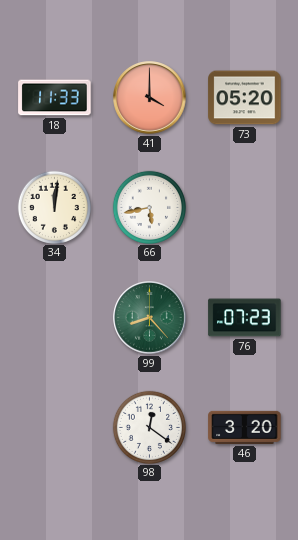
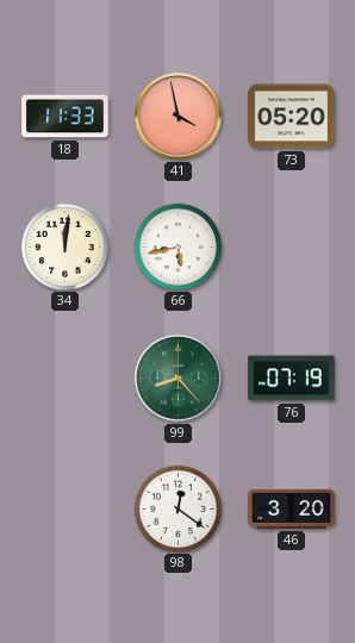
41: 4:00 -> 3:58 (179, 117)
76: 07:23 -> 07:19 (292, 379)
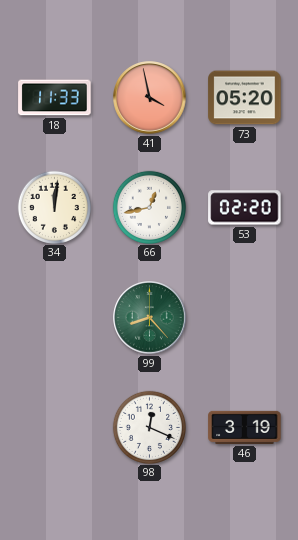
66: 5:43 -> 12:43 (149, 207)
53: none -> 02:20 (245, 208)
76: 07:19 -> none (292, 379)
98: 12:21 -> 12:19 (149, 427)
46: 3:20 -> 3:19 (245, 427)
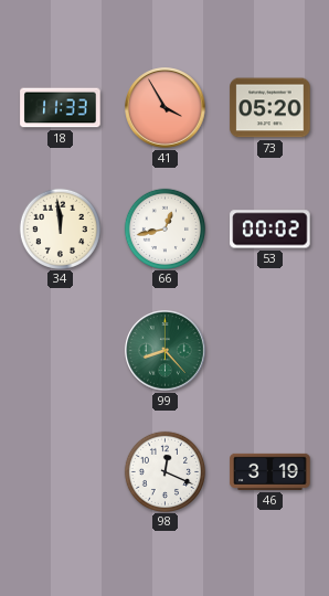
41: 3:58 -> 3:55 (166, 108)
34: 12:01 -> 11:59 (60, 228)
53: 02:20 -> 00:02 (270, 230)
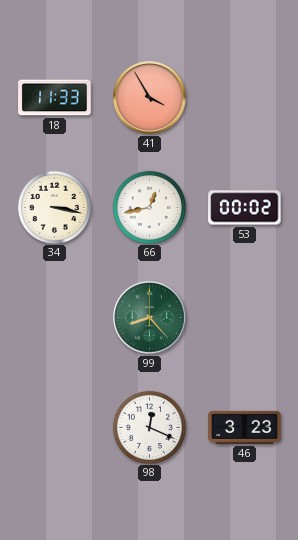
73: 05:20 -> none (270, 108)
34: 11:59 -> 3:17 (54, 207)
46: 3:19 -> 3:23 (245, 427)
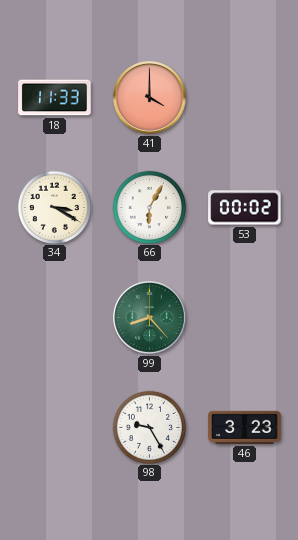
41: 3:55 -> 4:00 (150, 98)
34: 3:17 -> 3:20 (54, 207)
66: 12:43 -> 6:05 (149, 207)
98: 12:19 -> 9:25 (149, 427)
